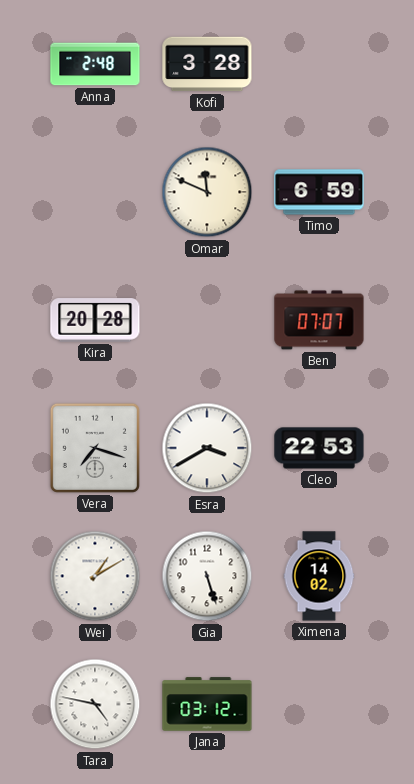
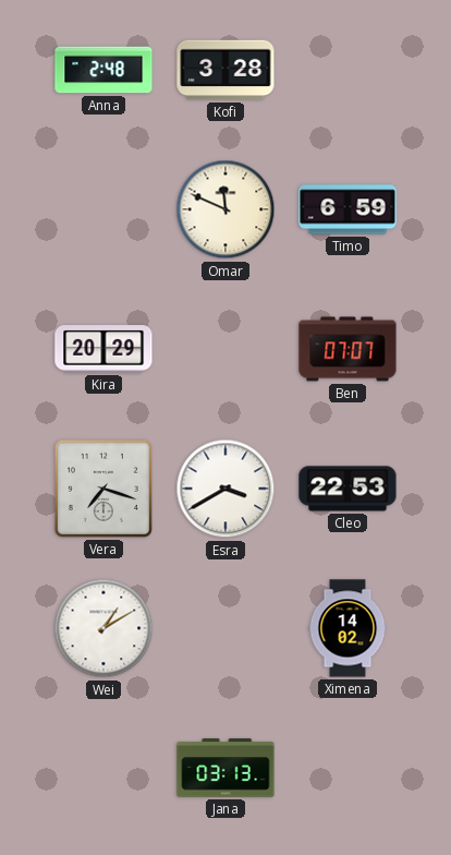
Kira: 20:28 -> 20:29 (103, 349)
Gia: 5:27 -> none (207, 576)
Tara: 4:47 -> none (95, 704)
Jana: 03:12 -> 03:13 (225, 768)
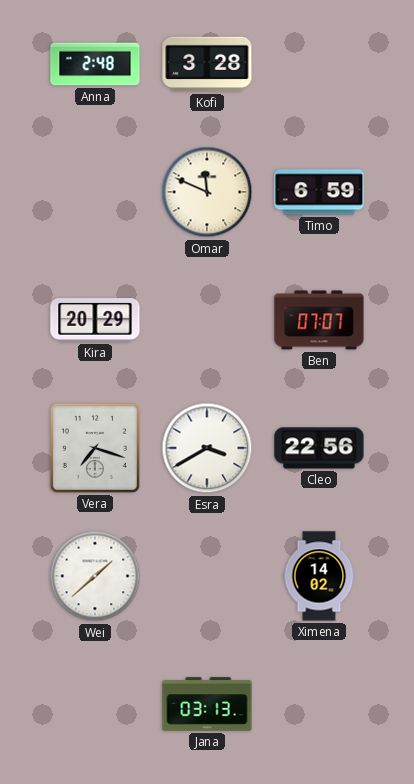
Cleo: 22:53 -> 22:56 (319, 448)
Wei: 1:10 -> 1:38 (95, 576)
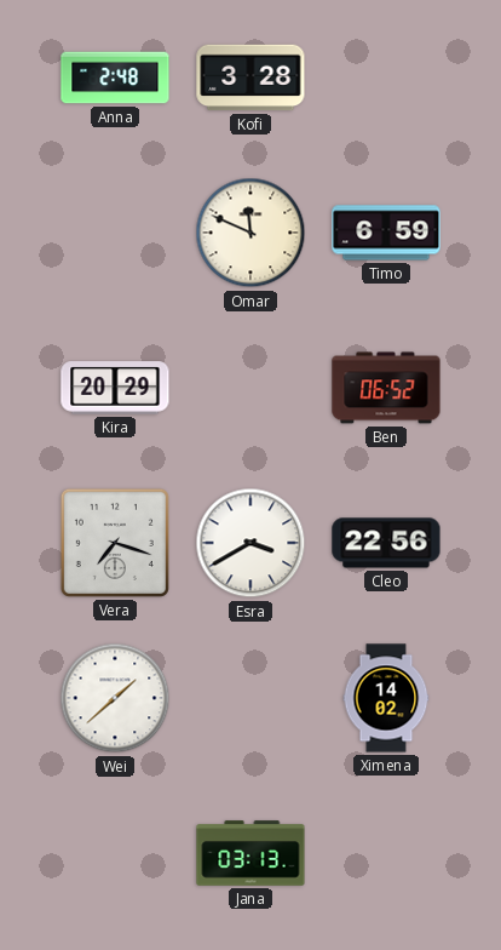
Ben: 07:07 -> 06:52 (386, 388)
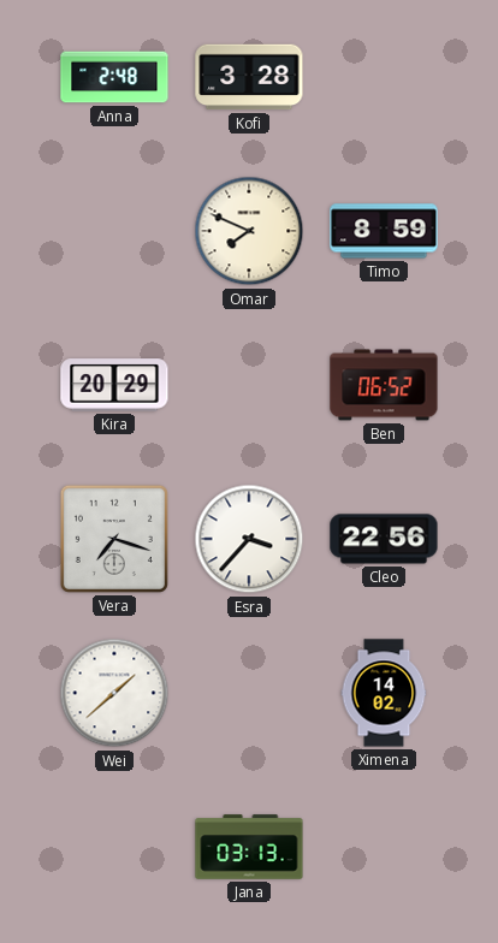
Omar: 11:49 -> 7:49 (249, 231)
Timo: 6:59 -> 8:59 (384, 231)
Esra: 3:40 -> 3:37 (249, 539)
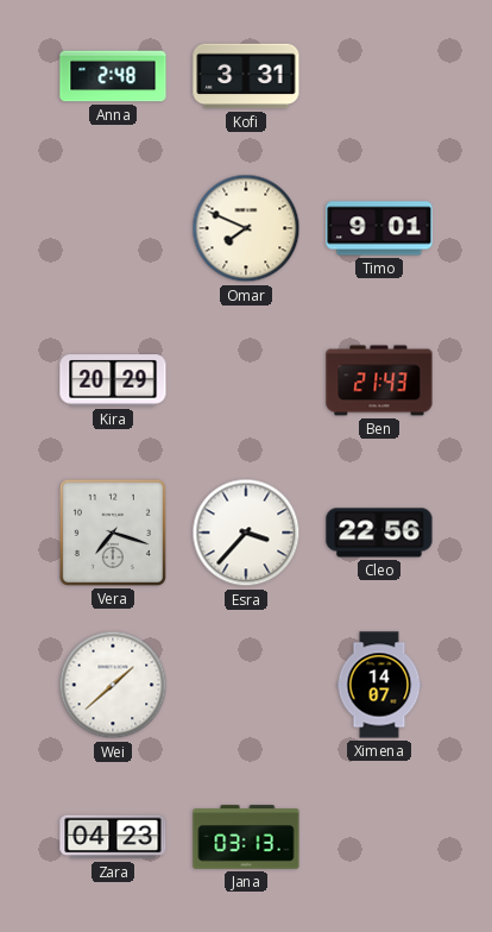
Kofi: 3:28 -> 3:31 (246, 76)
Timo: 8:59 -> 9:01 (379, 228)
Ben: 06:52 -> 21:43 (379, 380)
Ximena: 14:02 -> 14:07 (379, 685)
Zara: none -> 04:23 (113, 837)
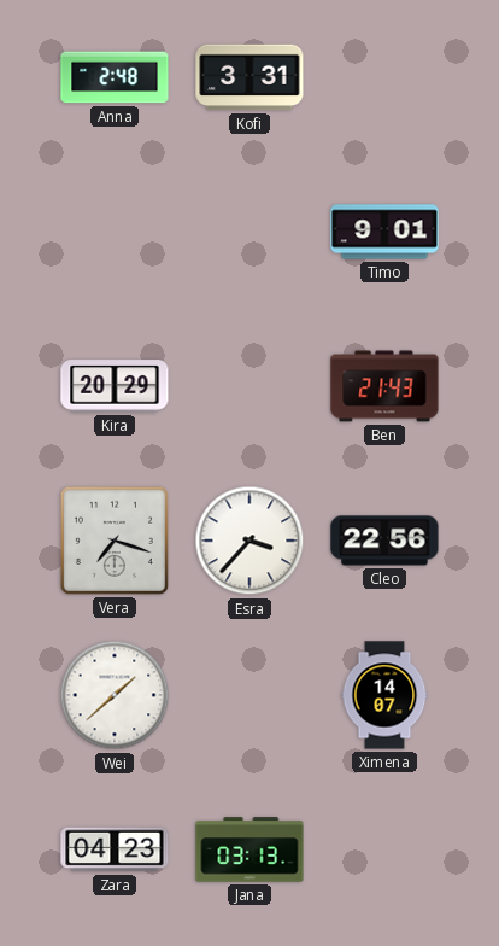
Omar: 7:49 -> none (246, 228)
